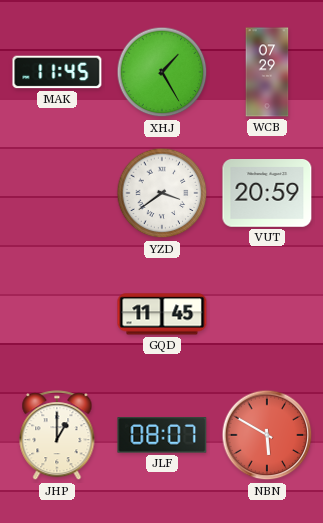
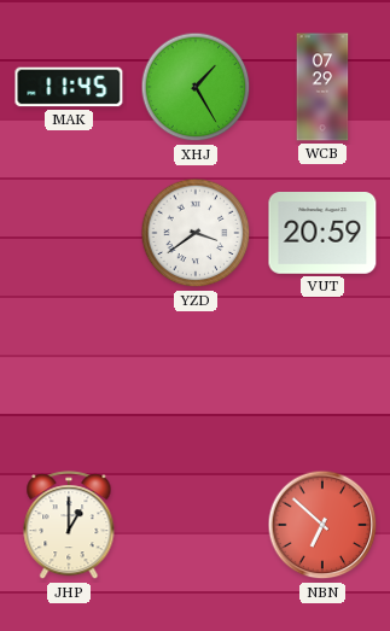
GQD: 11:45 -> none (162, 314)
JLF: 08:07 -> none (162, 435)
NBN: 5:50 -> 6:52 (322, 525)
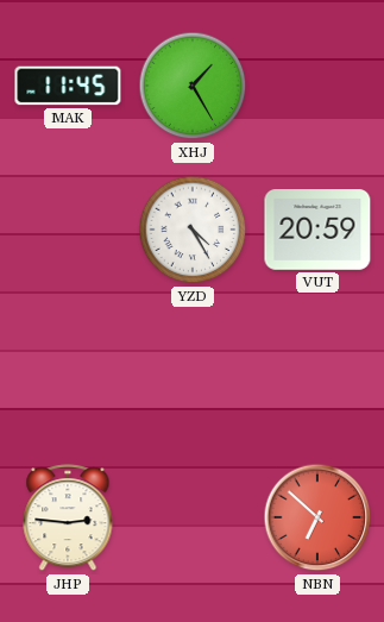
WCB: 07:29 -> none (322, 87)
YZD: 3:39 -> 4:25 (193, 230)
JHP: 1:00 -> 2:46 (68, 519)
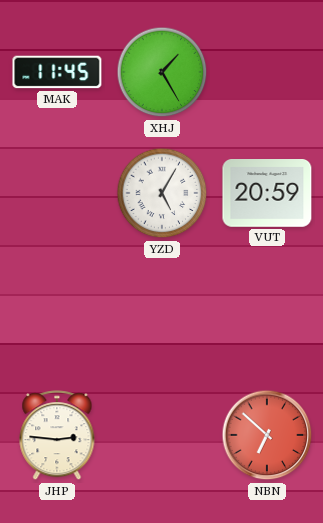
YZD: 4:25 -> 5:05 (162, 193)
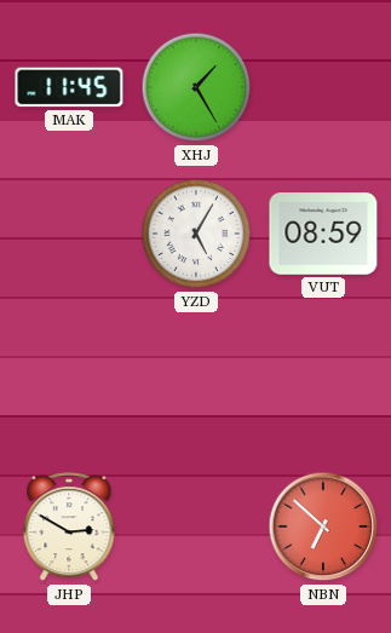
VUT: 20:59 -> 08:59 (323, 234)
JHP: 2:46 -> 2:50 (69, 528)
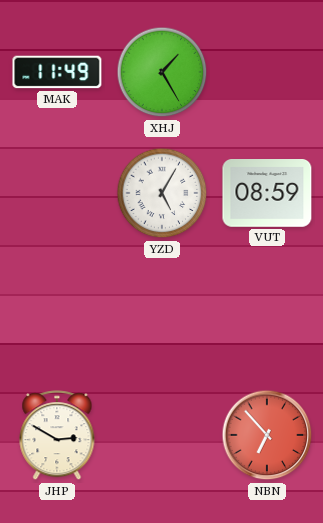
MAK: 11:45 -> 11:49 (57, 72)
NBN: 6:52 -> 6:53 (267, 435)
